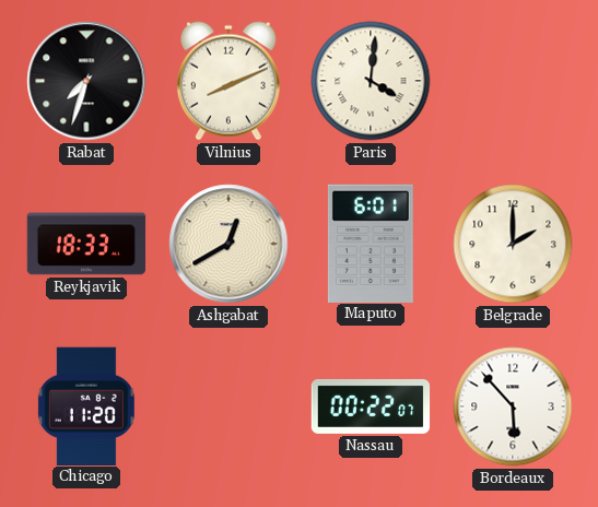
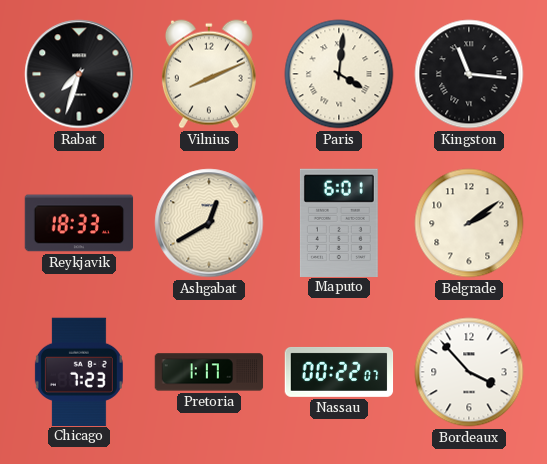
Kingston: none -> 11:16 (469, 74)
Belgrade: 2:00 -> 2:09 (469, 223)
Chicago: 11:20 -> 7:23 (79, 371)
Pretoria: none -> 1:17 (209, 372)
Bordeaux: 5:53 -> 3:53 (469, 372)
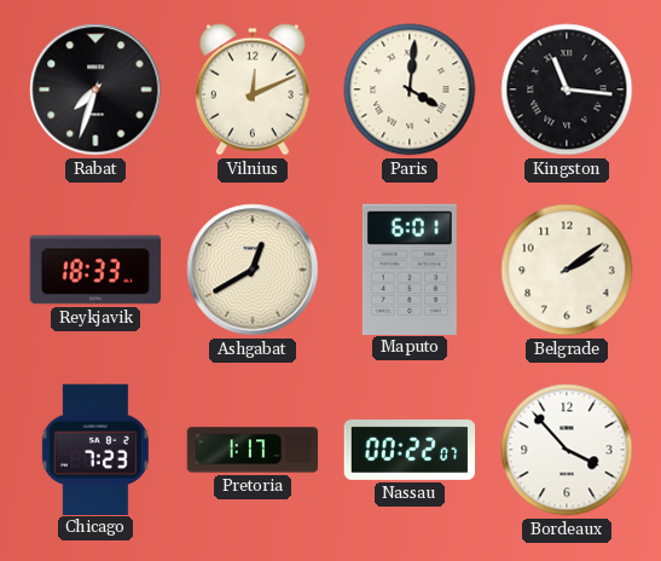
Vilnius: 8:11 -> 12:11 (253, 89)
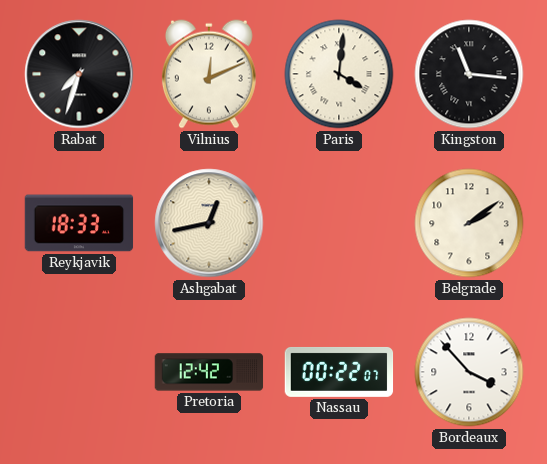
Ashgabat: 12:40 -> 12:43 (209, 223)
Maputo: 6:01 -> none (410, 268)
Chicago: 7:23 -> none (95, 449)
Pretoria: 1:17 -> 12:42 (209, 372)
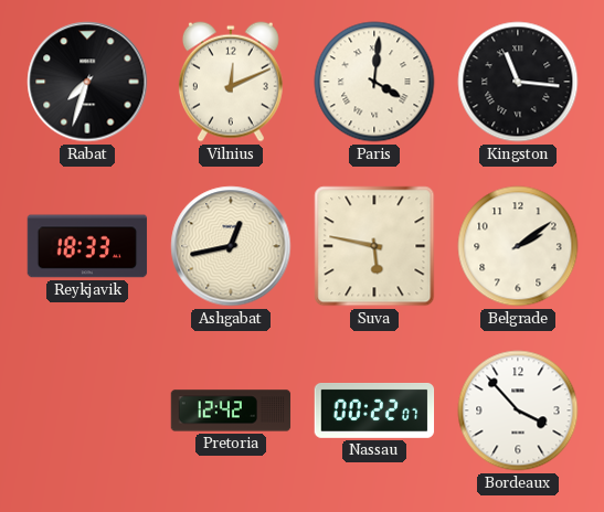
Suva: none -> 5:47 (374, 246)
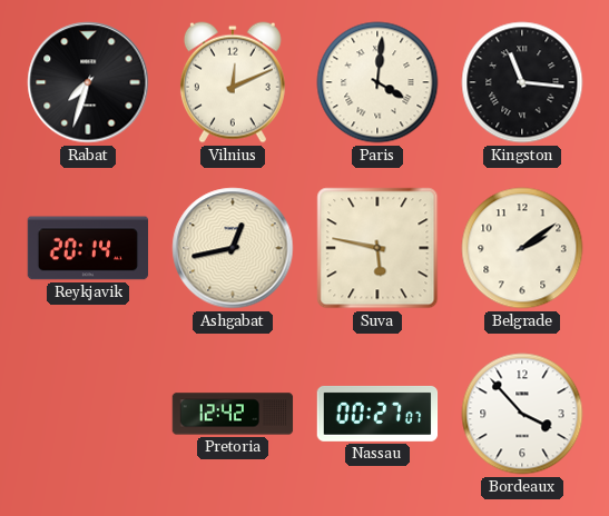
Reykjavik: 18:33 -> 20:14 (88, 248)
Nassau: 00:22 -> 00:27 (377, 414)
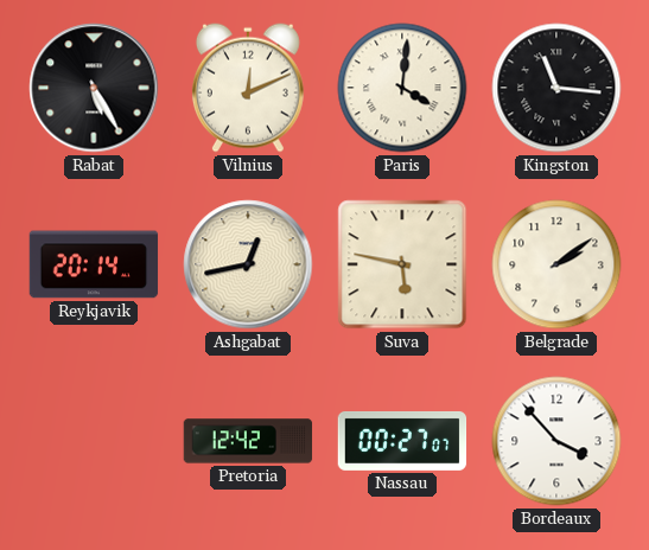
Rabat: 7:33 -> 5:25 (94, 88)
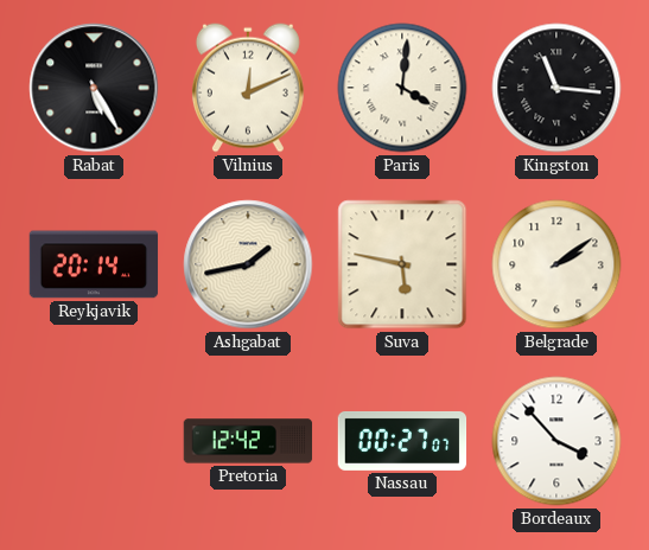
Ashgabat: 12:43 -> 1:43 (248, 264)
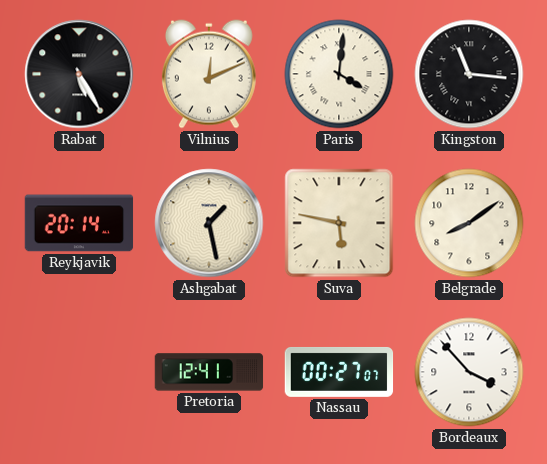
Ashgabat: 1:43 -> 1:28 (209, 223)
Belgrade: 2:09 -> 8:09 (469, 223)
Pretoria: 12:42 -> 12:41 (209, 372)
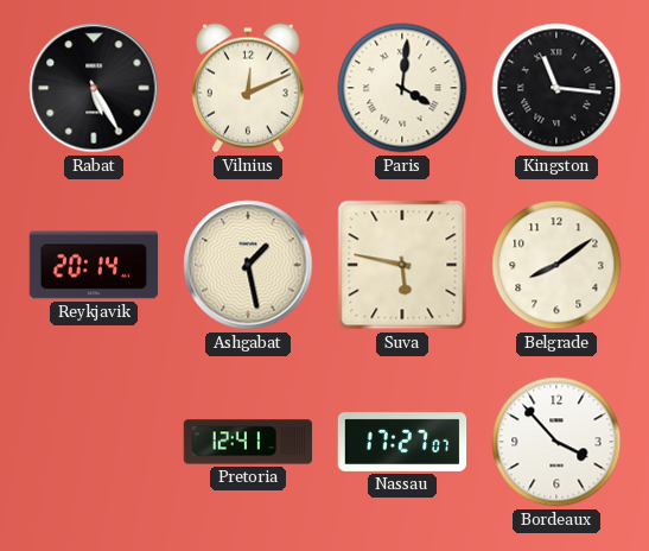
Nassau: 00:27 -> 17:27 (402, 442)
